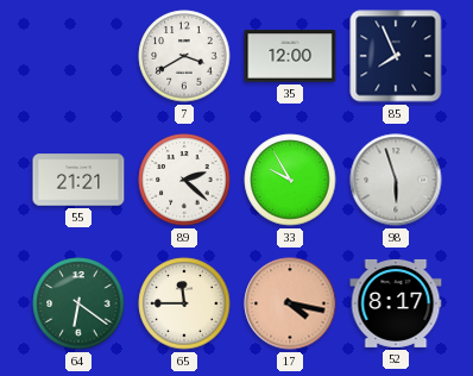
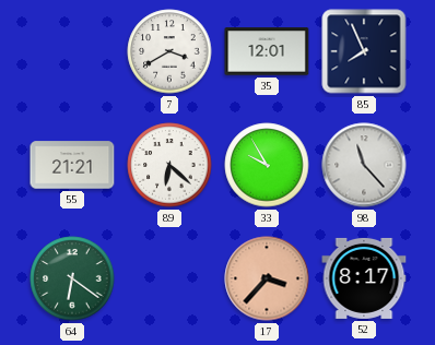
35: 12:00 -> 12:01 (267, 51)
89: 2:22 -> 6:22 (169, 165)
98: 5:57 -> 11:23 (364, 165)
65: 11:45 -> none (184, 303)
17: 4:17 -> 3:37 (267, 278)
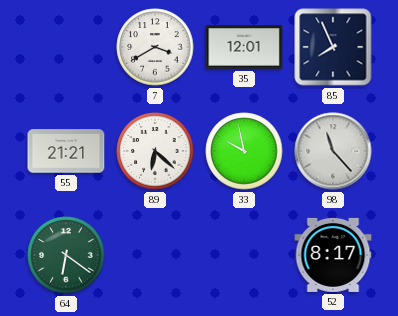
33: 9:55 -> 9:58 (244, 151)
17: 3:37 -> none (267, 278)
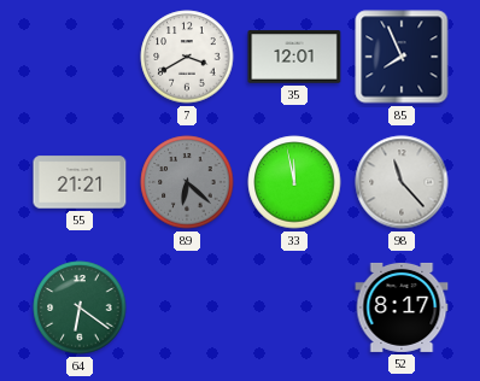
89 dial: white -> grey (187, 182)
33: 9:58 -> 11:58 (294, 182)
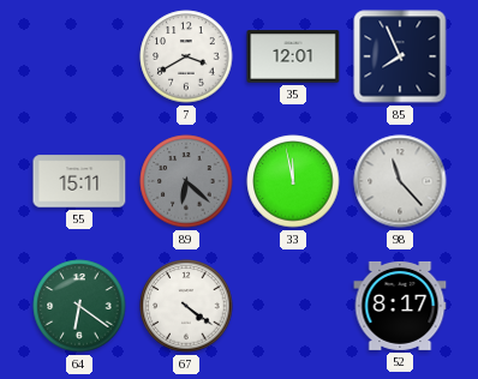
55: 21:21 -> 15:11 (79, 181)
67: none -> 4:21 (186, 306)
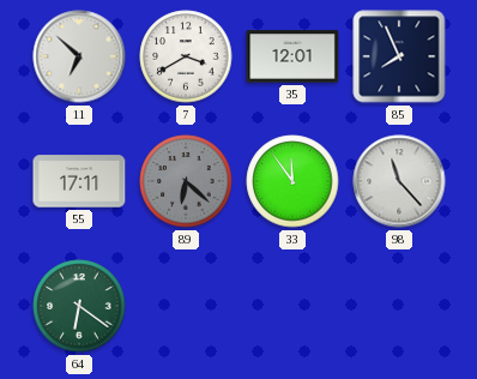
11: none -> 6:52 (79, 56)
55: 15:11 -> 17:11 (79, 181)
33: 11:58 -> 11:54 (292, 181)
67: 4:21 -> none (186, 306)
52: 8:17 -> none (400, 306)
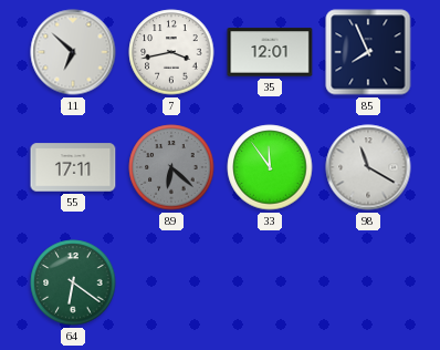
7: 3:40 -> 3:43 (171, 52)
98: 11:23 -> 11:20 (368, 167)
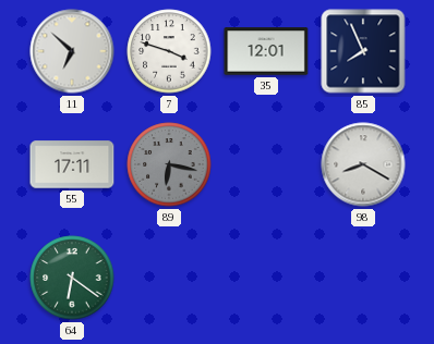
7: 3:43 -> 3:48 (169, 51)
89: 6:22 -> 6:17 (169, 164)
33: 11:54 -> none (270, 167)
98: 11:20 -> 8:20 (363, 164)
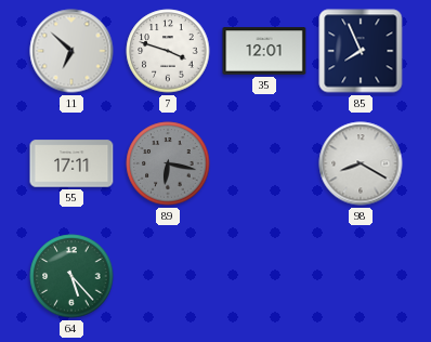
64: 6:21 -> 5:23 (71, 276)
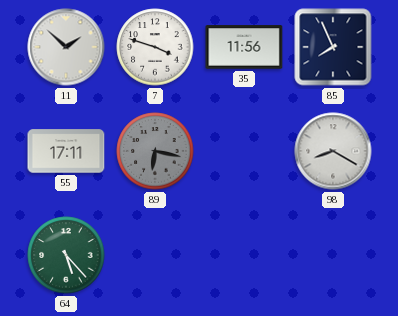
11: 6:52 -> 1:52 (66, 47)
35: 12:01 -> 11:56 (244, 47)
